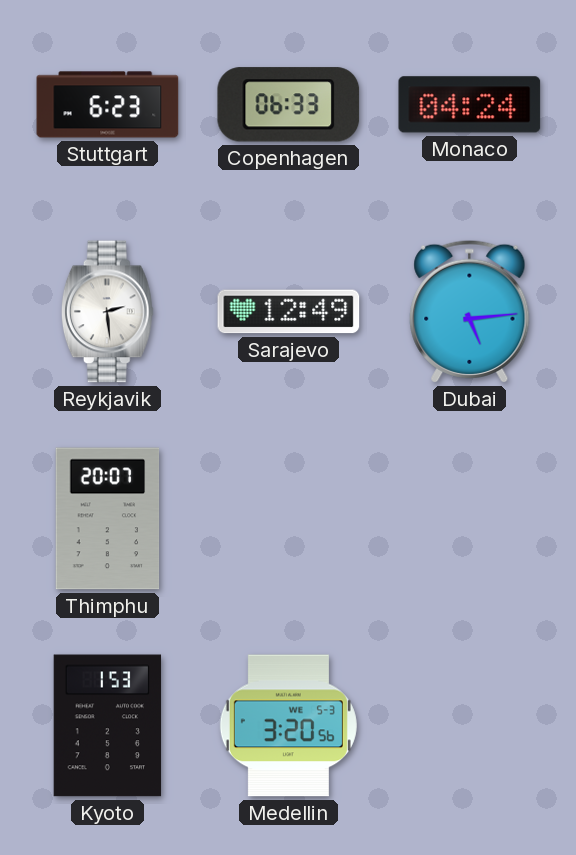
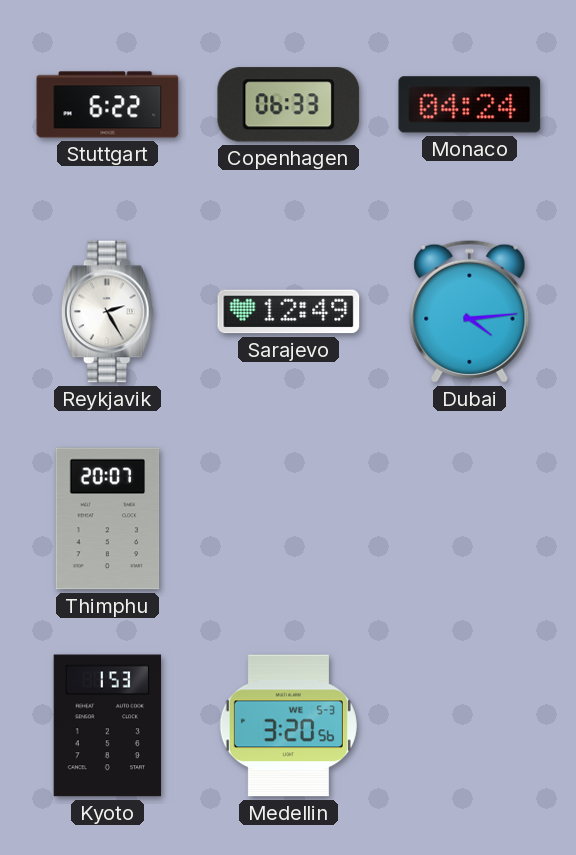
Stuttgart: 6:23 -> 6:22 (108, 105)
Reykjavik: 2:29 -> 2:25 (107, 312)
Dubai: 5:14 -> 4:14 (470, 311)
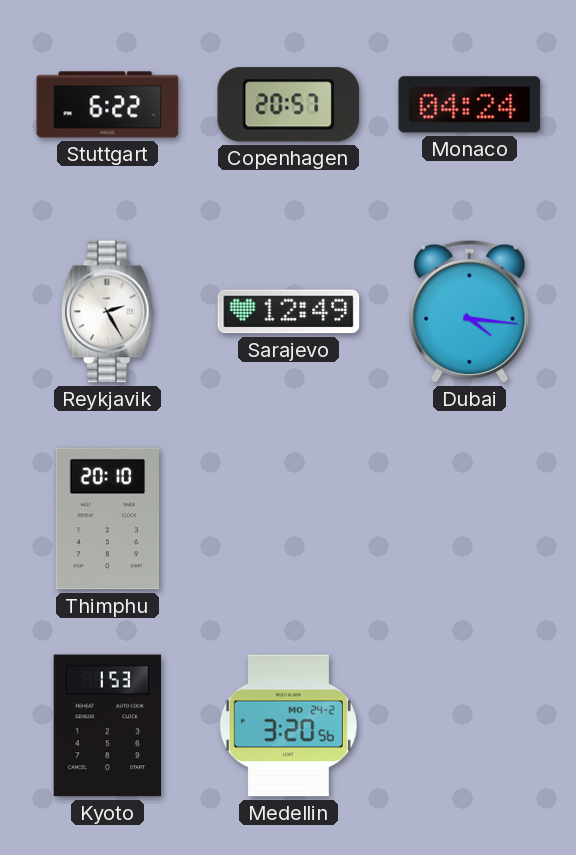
Copenhagen: 06:33 -> 20:57 (289, 105)
Dubai: 4:14 -> 4:16 (470, 311)
Thimphu: 20:07 -> 20:10 (108, 519)
Medellin date: WE 5-3 -> MO 24-2 (288, 726)
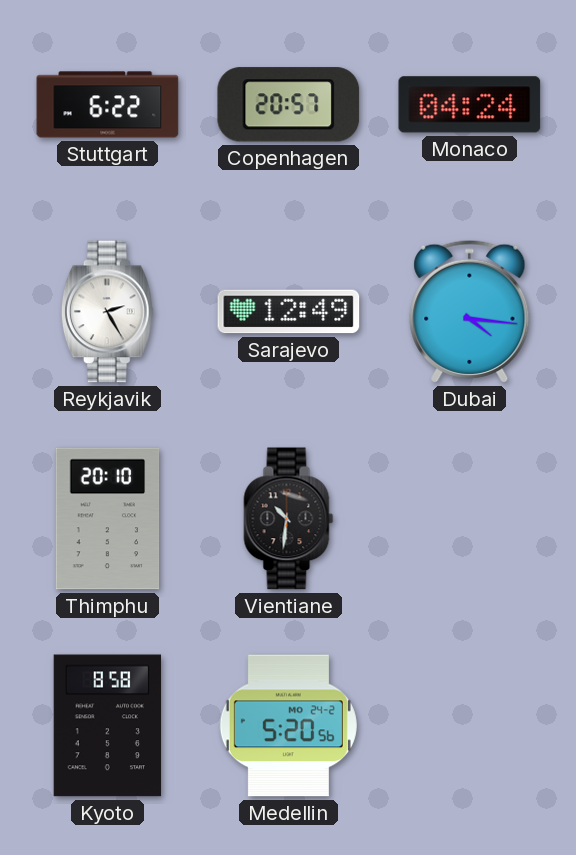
Vientiane: none -> 10:31 (289, 519)
Kyoto: 1:53 -> 8:58 (108, 726)
Medellin: 3:20 -> 5:20 (288, 726)
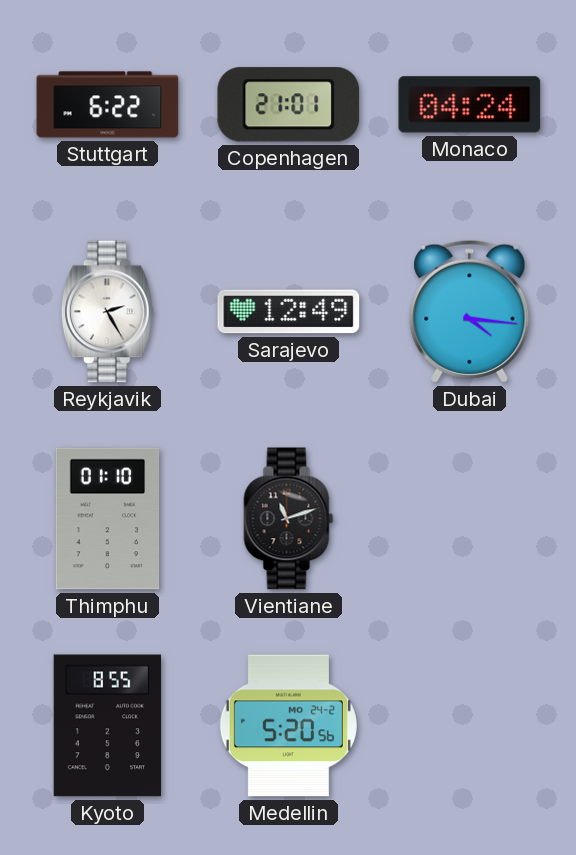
Copenhagen: 20:57 -> 21:01 (289, 105)
Thimphu: 20:10 -> 01:10 (108, 519)
Vientiane: 10:31 -> 11:12 (289, 519)
Kyoto: 8:58 -> 8:55 (108, 726)
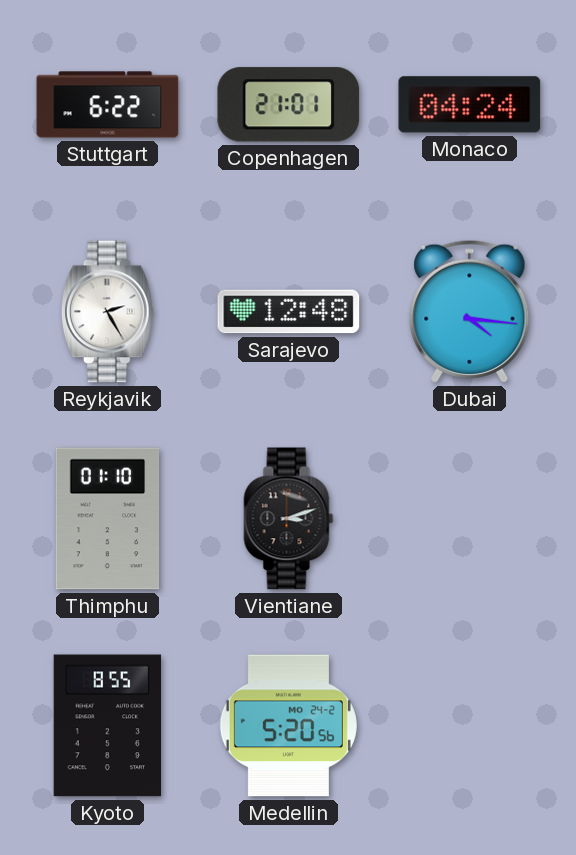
Sarajevo: 12:49 -> 12:48 (289, 312)
Vientiane: 11:12 -> 3:12 (289, 519)
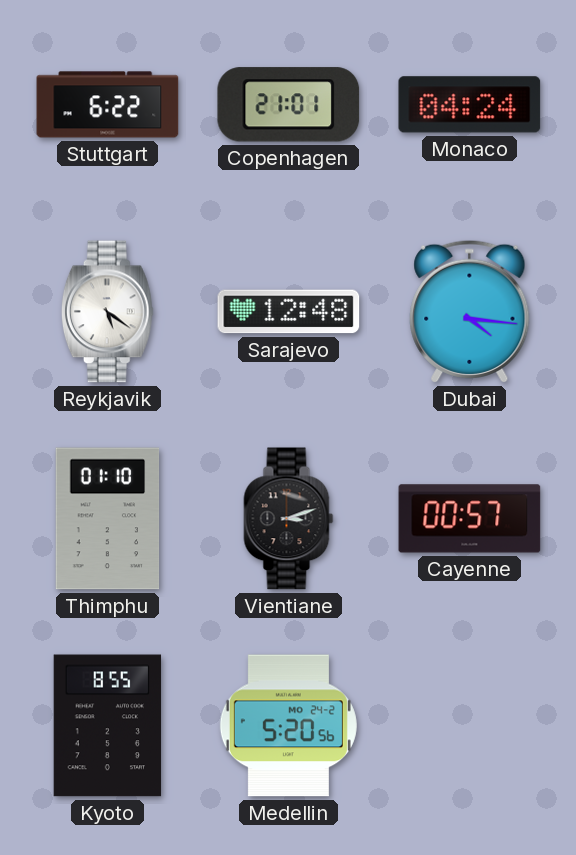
Reykjavik: 2:25 -> 5:21 (107, 312)
Cayenne: none -> 00:57 (470, 519)
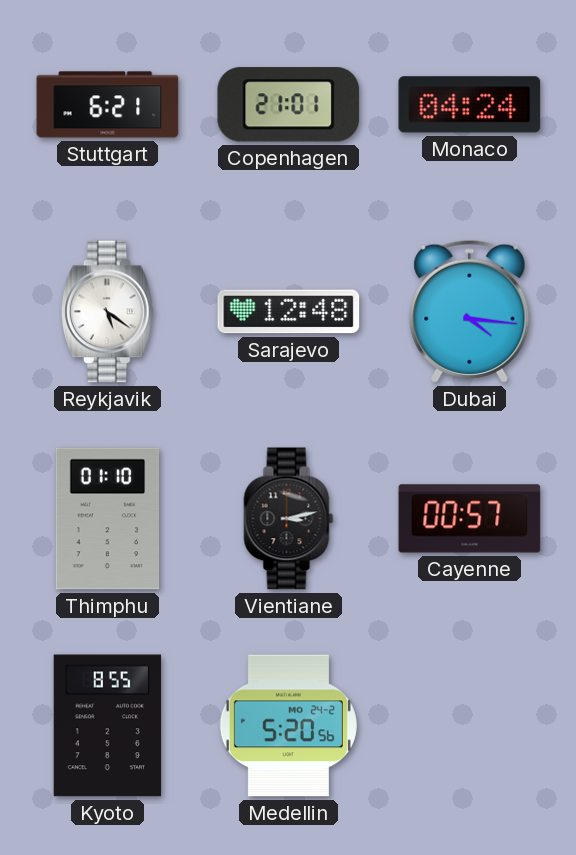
Stuttgart: 6:22 -> 6:21 (108, 105)
Vientiane: 3:12 -> 3:13 (289, 519)
